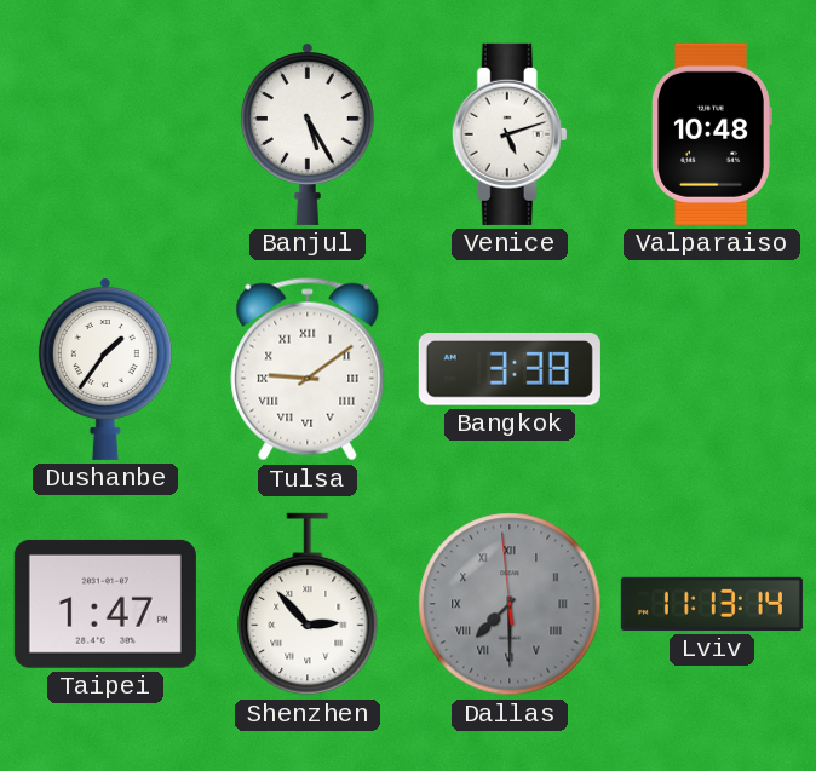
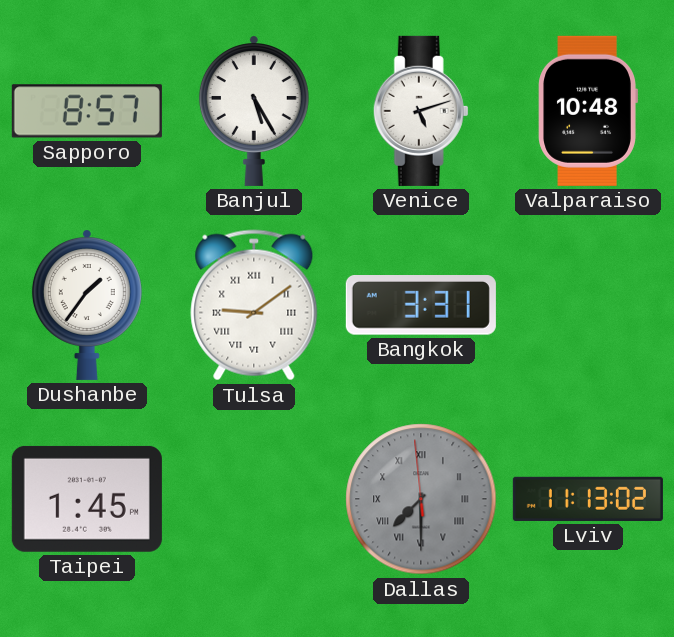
Sapporo: none -> 8:57 (87, 111)
Bangkok: 3:38 -> 3:31 (421, 305)
Taipei: 1:47 -> 1:45 (87, 499)
Shenzhen: 2:53 -> none (308, 604)
Lviv: 11:13:14 -> 11:13:02 (588, 499)
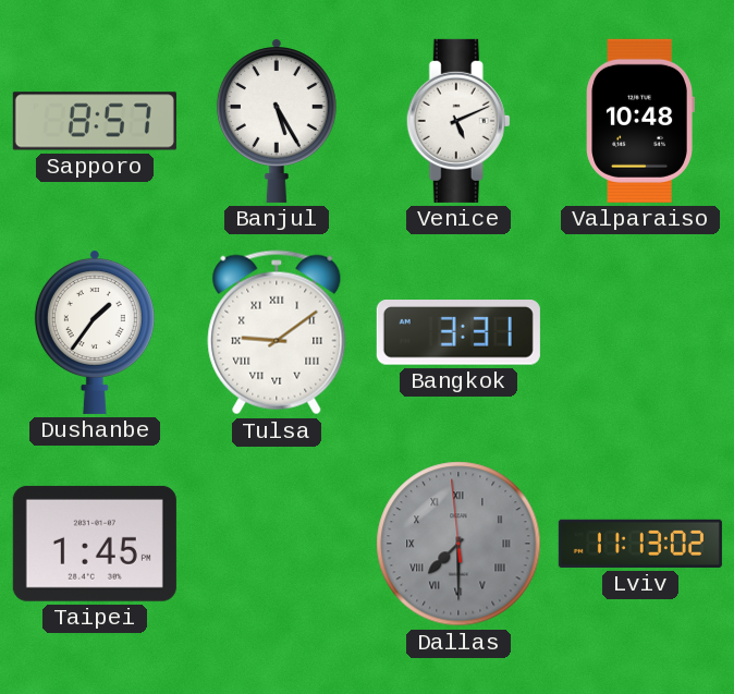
Venice: 5:12 -> 5:11 (458, 121)
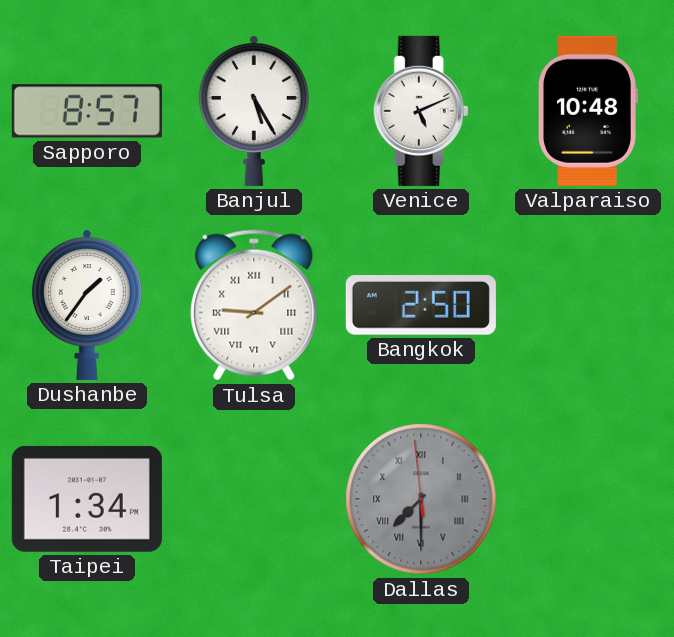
Bangkok: 3:31 -> 2:50 (421, 305)
Taipei: 1:45 -> 1:34 (87, 499)
Lviv: 11:13 -> none (640, 544)
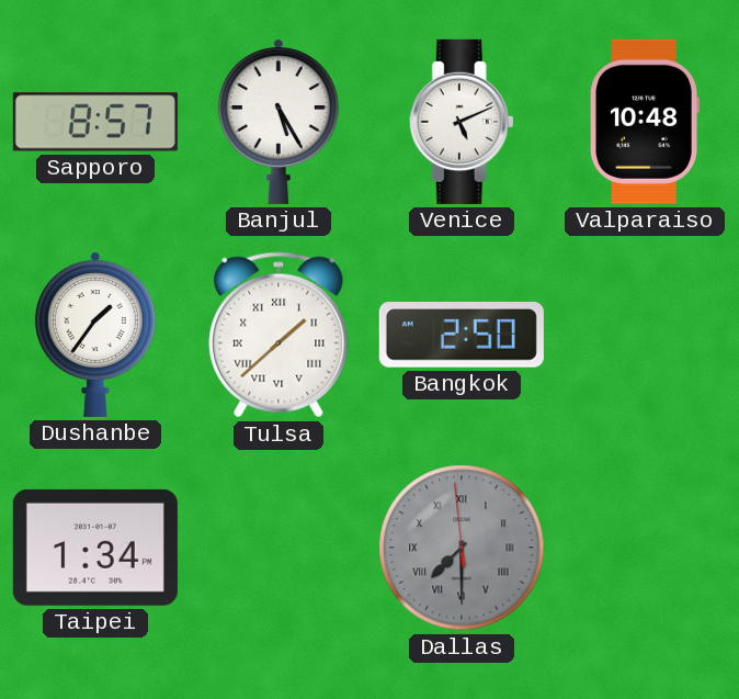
Tulsa: 9:09 -> 1:38 (278, 335)
